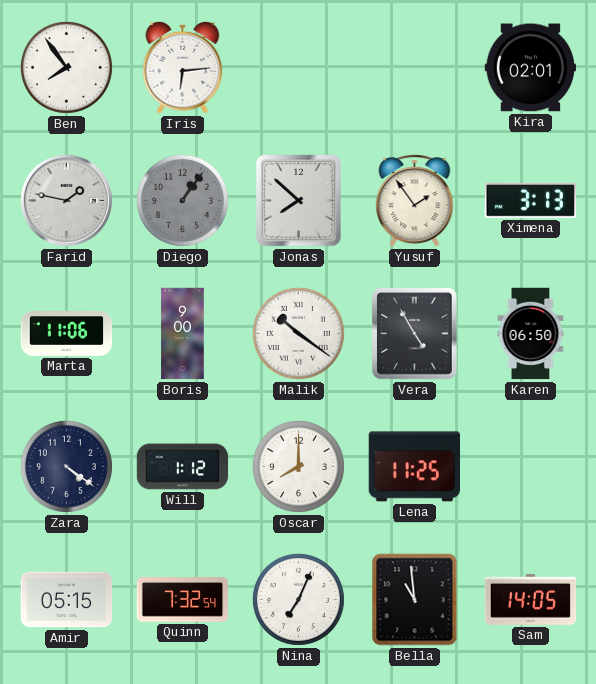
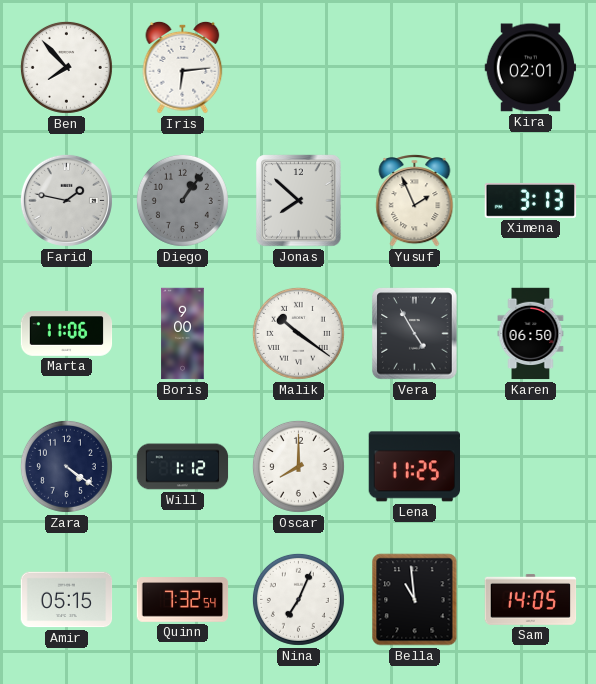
Ben: 7:54 -> 7:53 (66, 67)
Yusuf: 1:54 -> 1:56 (415, 201)
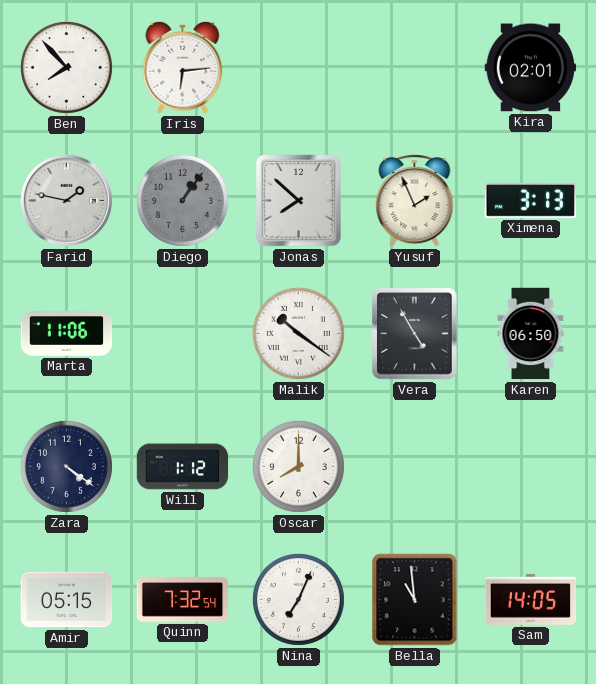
Boris: 9:00 -> none (183, 334)
Lena: 11:25 -> none (414, 467)
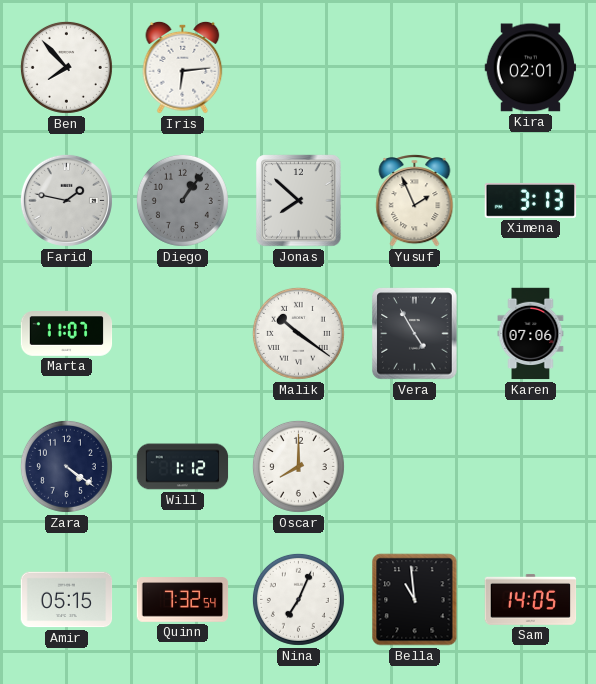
Marta: 11:06 -> 11:07 (67, 334)
Karen: 06:50 -> 07:06 (531, 334)
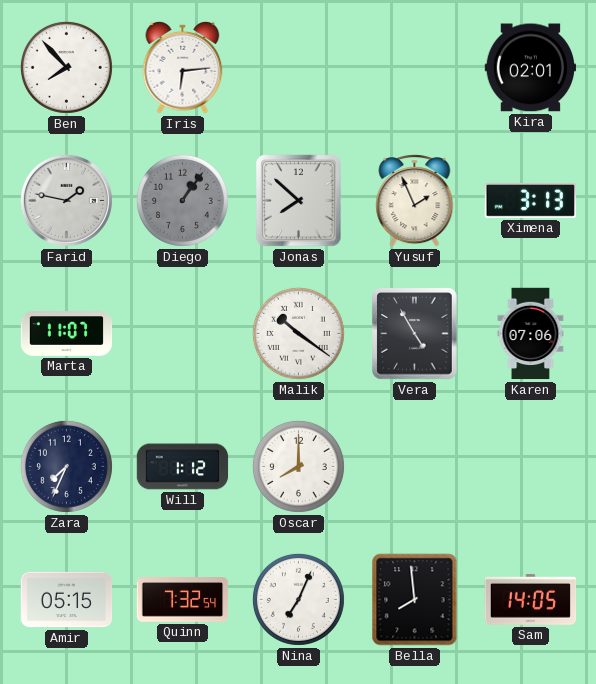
Zara: 4:21 -> 7:34 (66, 466)
Bella: 10:59 -> 7:59 (415, 600)
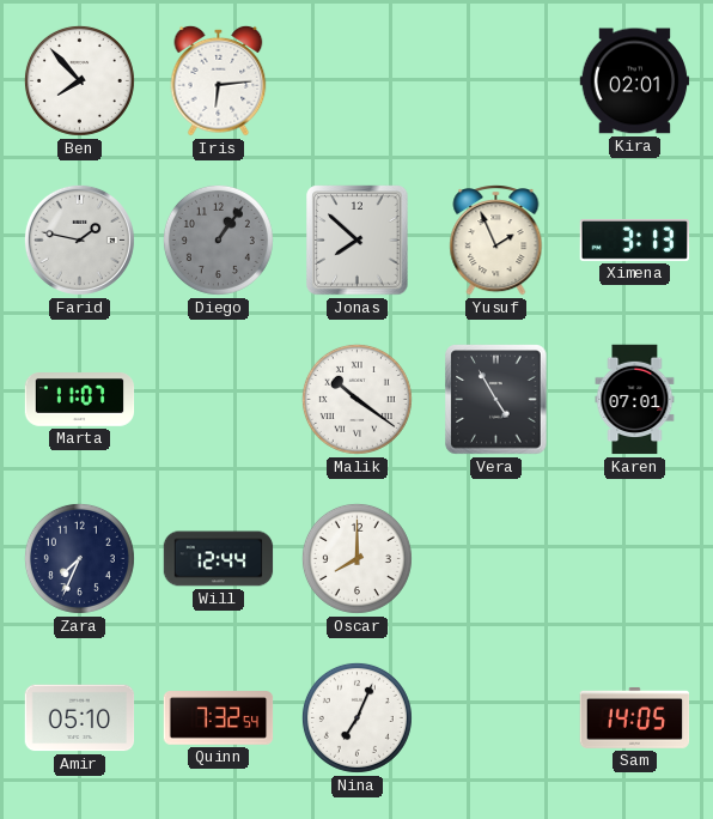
Karen: 07:06 -> 07:01 (635, 400)
Will: 1:12 -> 12:44 (219, 559)
Amir: 05:15 -> 05:10 (80, 718)
Bella: 7:59 -> none (415, 600)
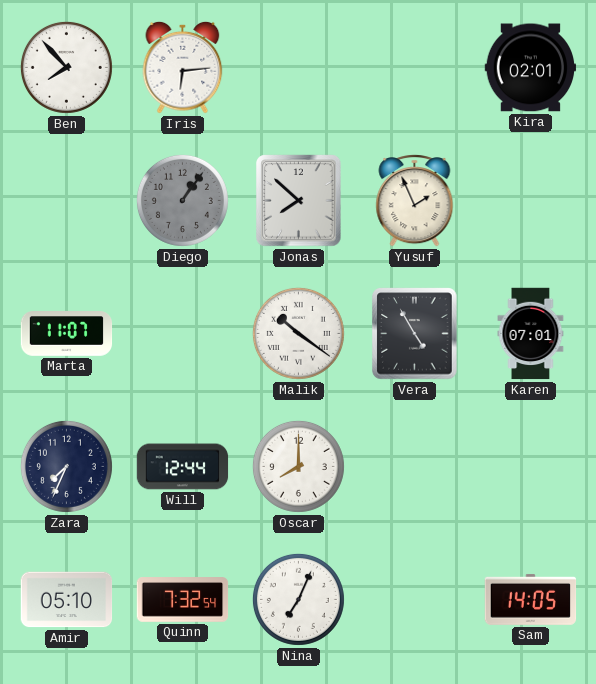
Farid: 1:47 -> none (79, 239)
Ximena: 3:13 -> none (635, 239)
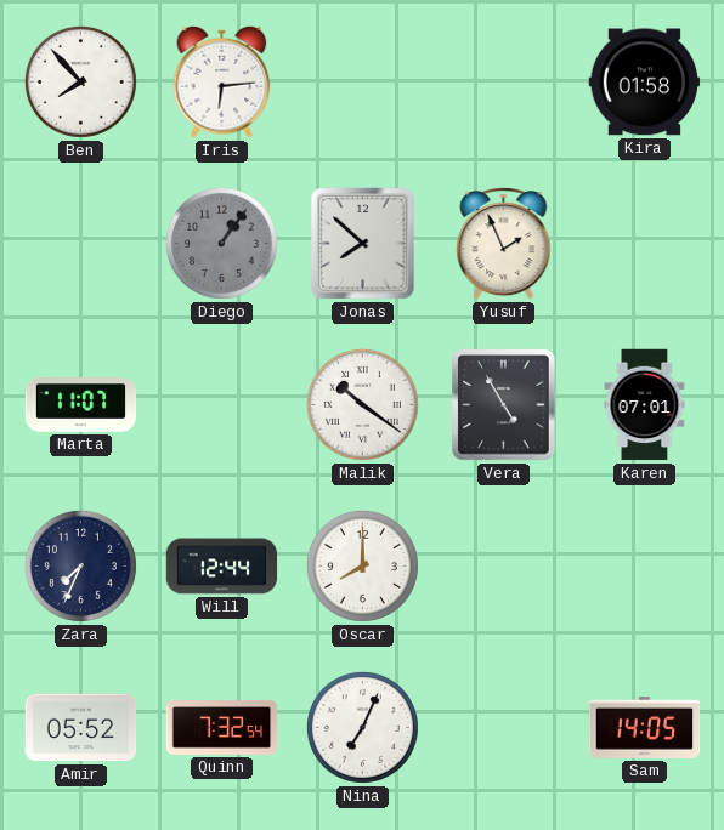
Kira: 02:01 -> 01:58 (645, 83)
Amir: 05:10 -> 05:52 (81, 728)
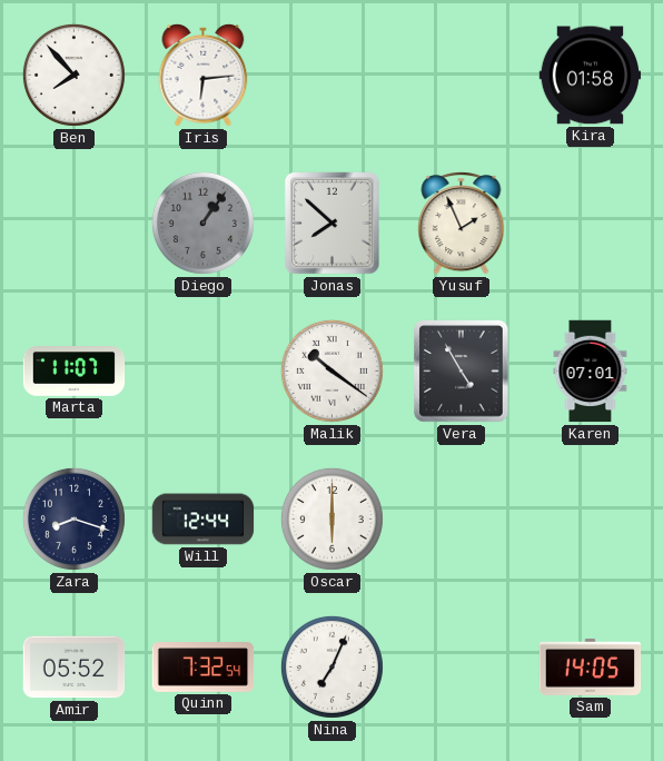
Zara: 7:34 -> 8:18 (73, 518)
Oscar: 8:00 -> 6:00 (331, 518)
